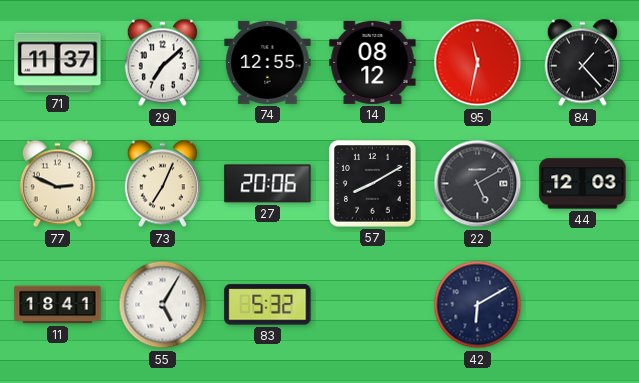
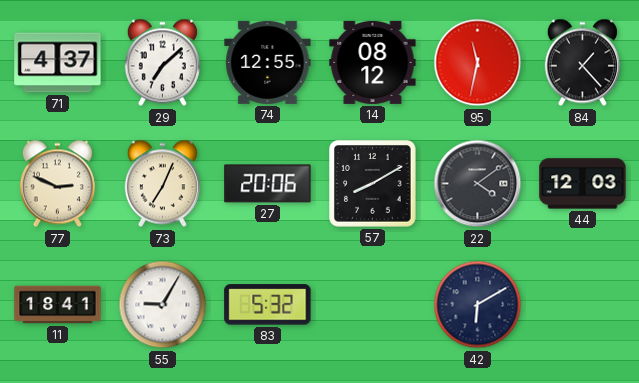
71: 11:37 -> 4:37 (58, 63)
22: 5:10 -> 4:09 (478, 184)
55: 5:05 -> 9:05 (163, 305)
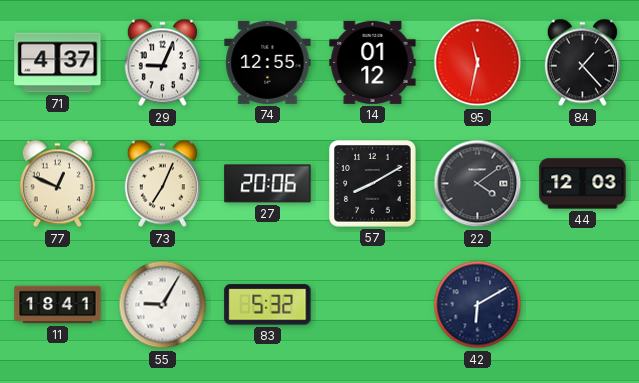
29: 7:08 -> 9:04 (162, 63)
14: 08:12 -> 01:12 (373, 62)
77: 2:49 -> 12:49 (57, 184)
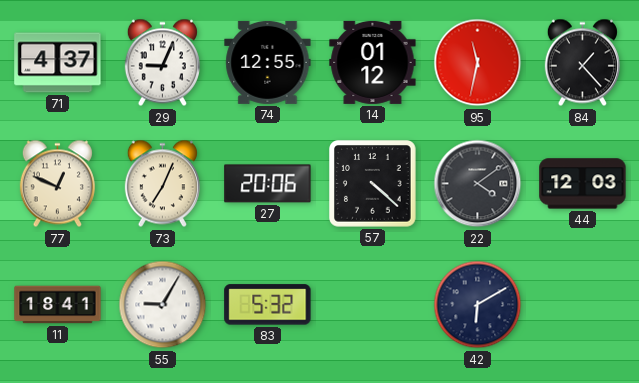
57: 8:10 -> 4:22 (373, 184)
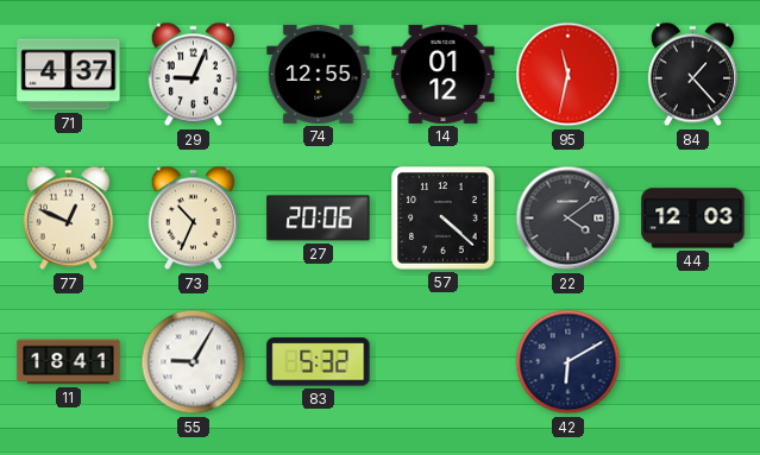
73: 7:04 -> 10:34 (193, 219)
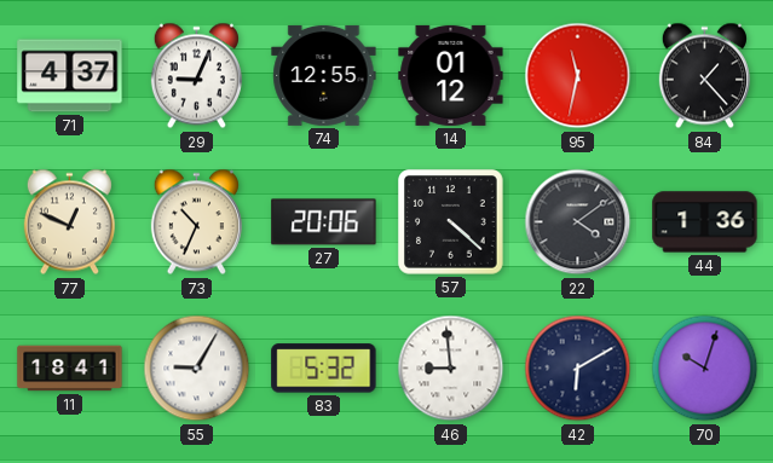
44: 12:03 -> 1:36 (705, 222)
46: none -> 8:59 (451, 369)
70: none -> 10:03 (705, 369)
